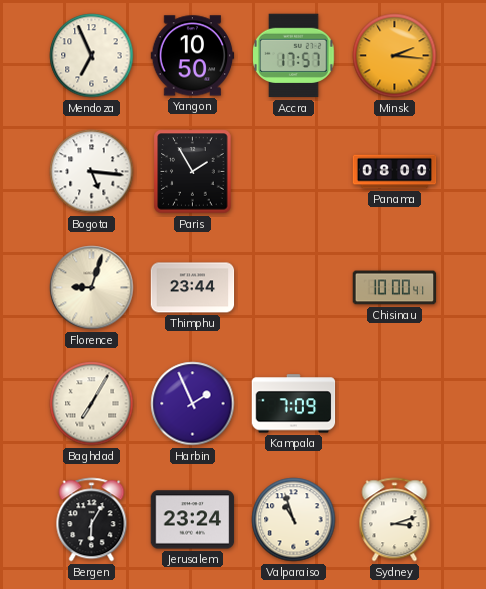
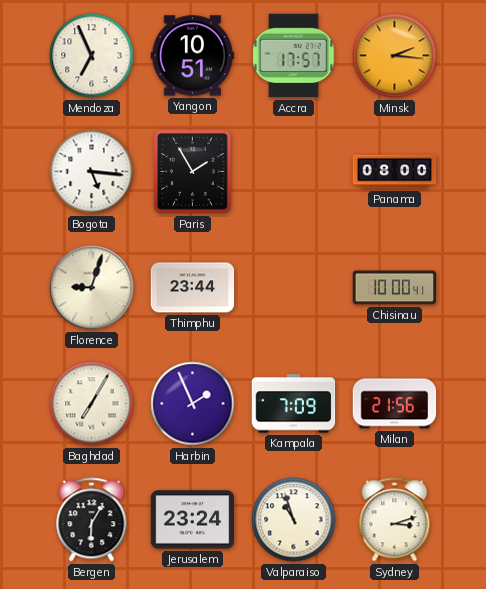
Yangon: 10:50 -> 10:51 (193, 56)
Milan: none -> 21:56 (395, 404)
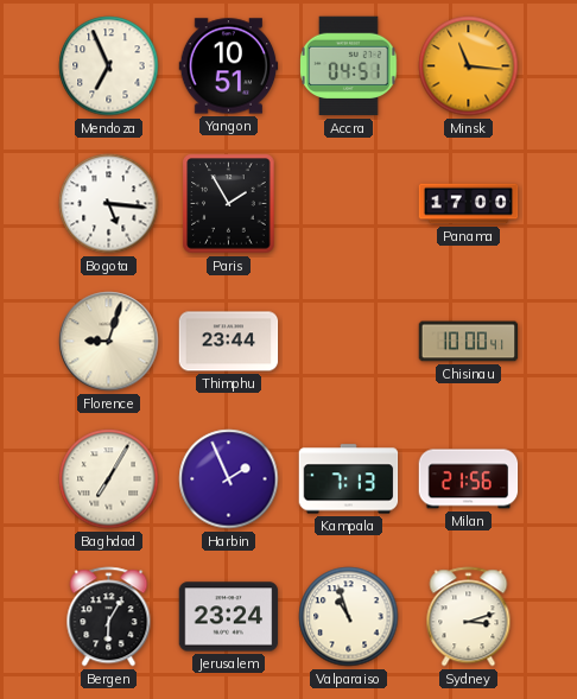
Accra: 17:57 -> 04:51 (349, 66)
Minsk: 2:16 -> 11:16 (469, 66)
Panama: 08:00 -> 17:00 (469, 204)
Kampala: 7:09 -> 7:13 (349, 479)
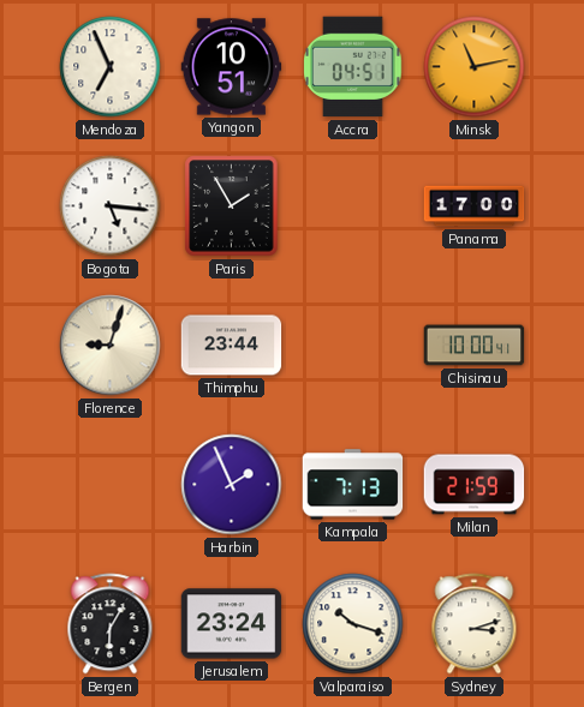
Minsk: 11:16 -> 11:13 (475, 67)
Baghdad: 7:05 -> none (109, 479)
Milan: 21:56 -> 21:59 (475, 485)
Valparaiso: 10:57 -> 10:18 (353, 624)
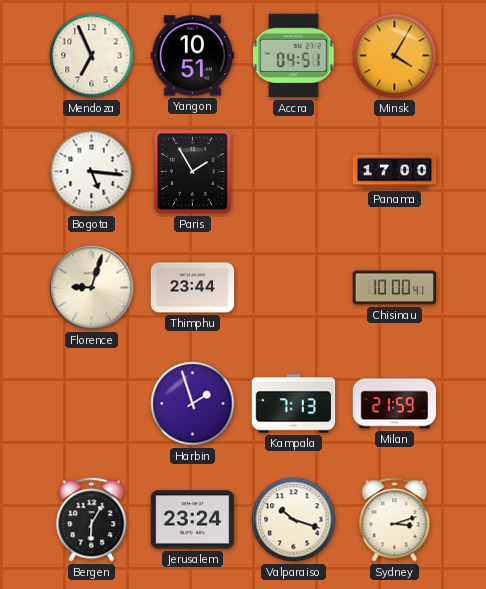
Minsk: 11:13 -> 4:05 (395, 56)
Harbin: 1:56 -> 1:57 (193, 404)
